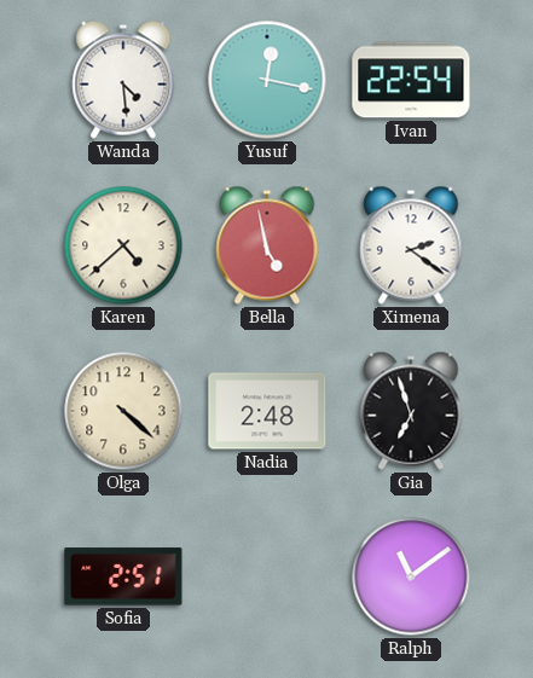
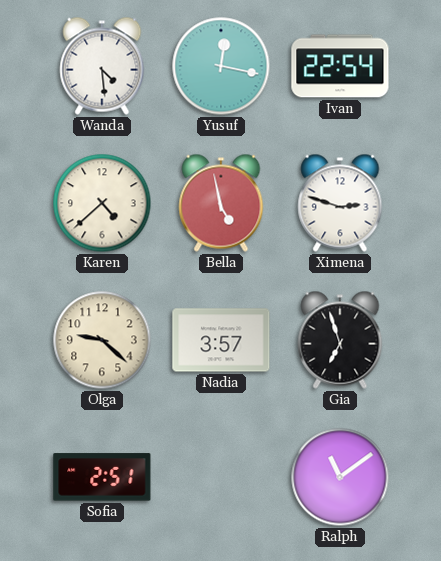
Ximena: 2:21 -> 2:48 (340, 203)
Olga: 4:22 -> 9:22 (102, 340)
Nadia: 2:48 -> 3:57 (221, 340)
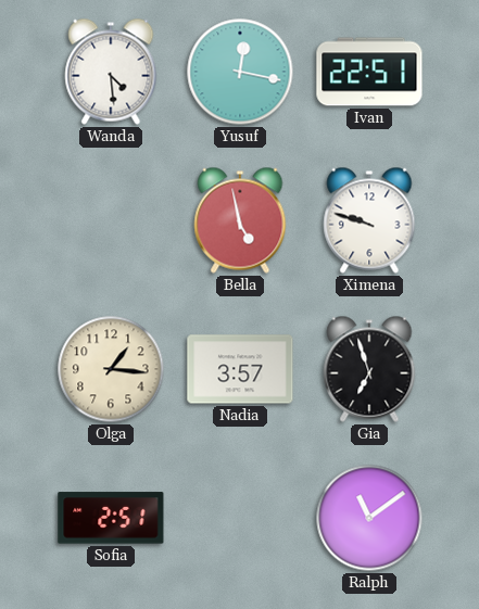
Ivan: 22:54 -> 22:51 (369, 72)
Karen: 4:38 -> none (102, 203)
Ximena: 2:48 -> 9:48 (369, 220)
Olga: 9:22 -> 1:16 (111, 369)
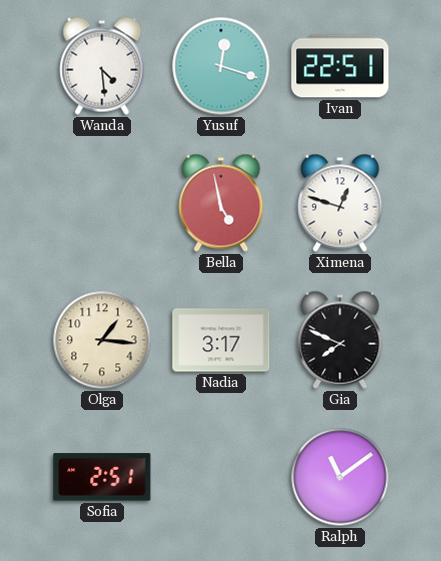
Yusuf: 12:17 -> 12:18 (221, 66)
Ximena: 9:48 -> 12:48 (340, 203)
Nadia: 3:57 -> 3:17 (221, 340)
Gia: 6:57 -> 7:49 (340, 340)
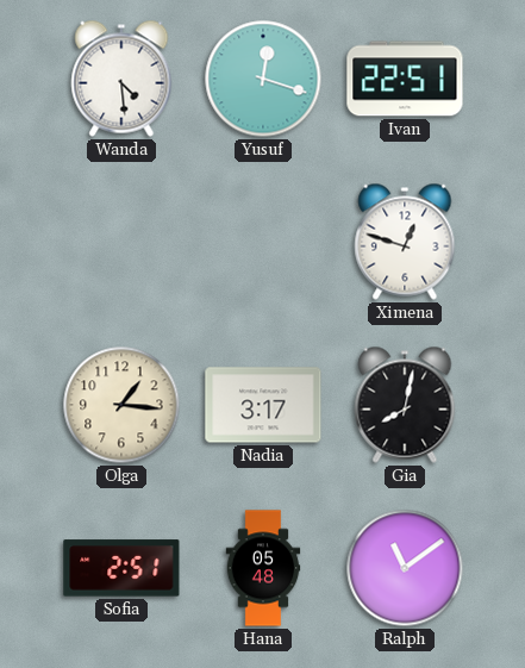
Bella: 4:58 -> none (221, 203)
Gia: 7:49 -> 8:02 (405, 405)
Hana: none -> 05:48 (263, 568)
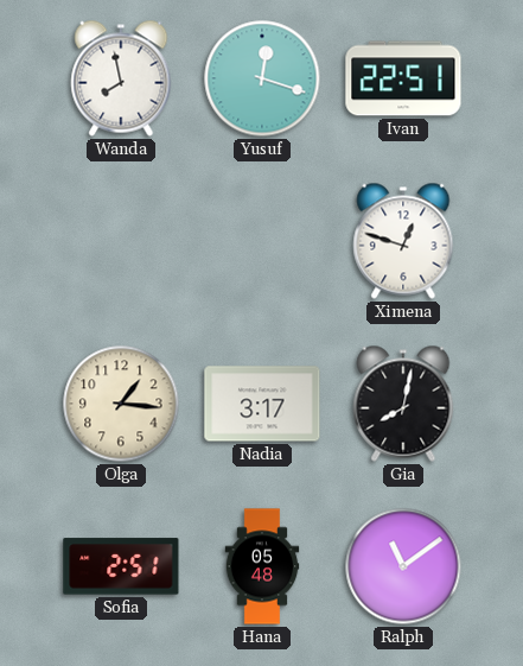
Wanda: 4:29 -> 7:58 (121, 78)
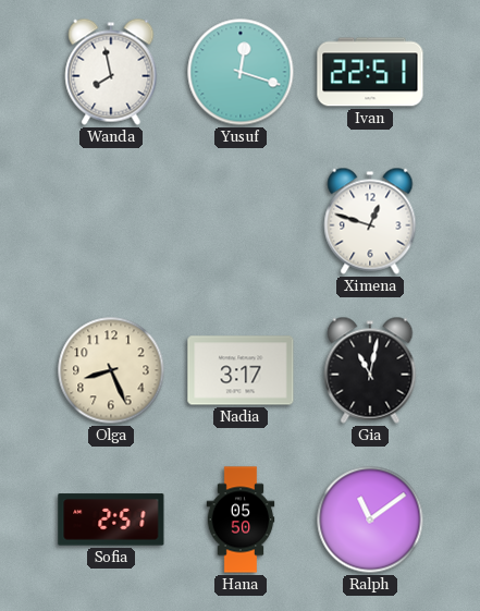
Olga: 1:16 -> 8:26 (111, 370)
Gia: 8:02 -> 11:02 (370, 370)
Hana: 05:48 -> 05:50 (241, 520)
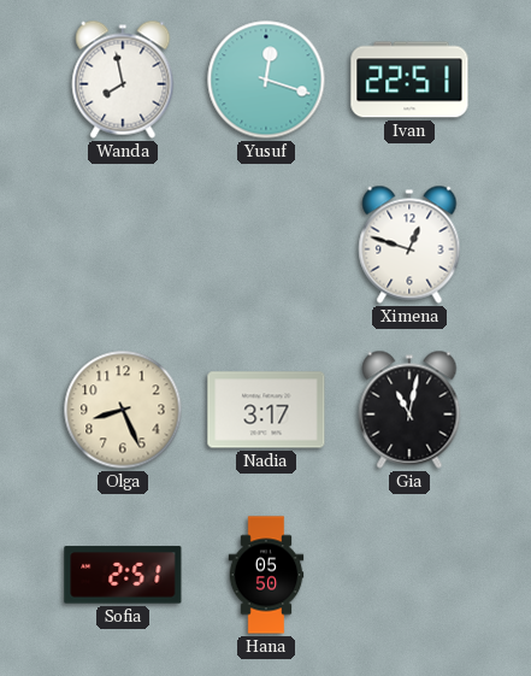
Ralph: 11:09 -> none (370, 520)
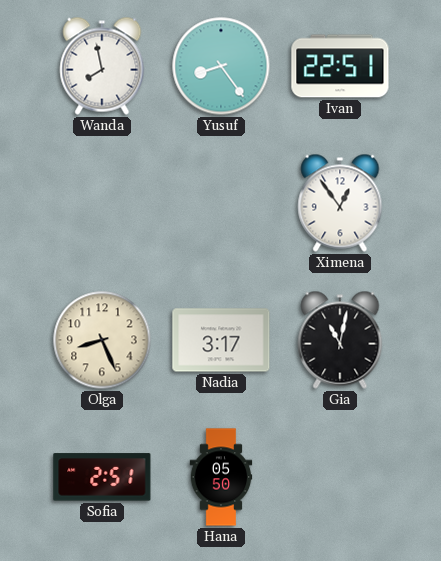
Yusuf: 12:18 -> 8:24 (221, 66)
Ximena: 12:48 -> 12:54 (340, 203)
